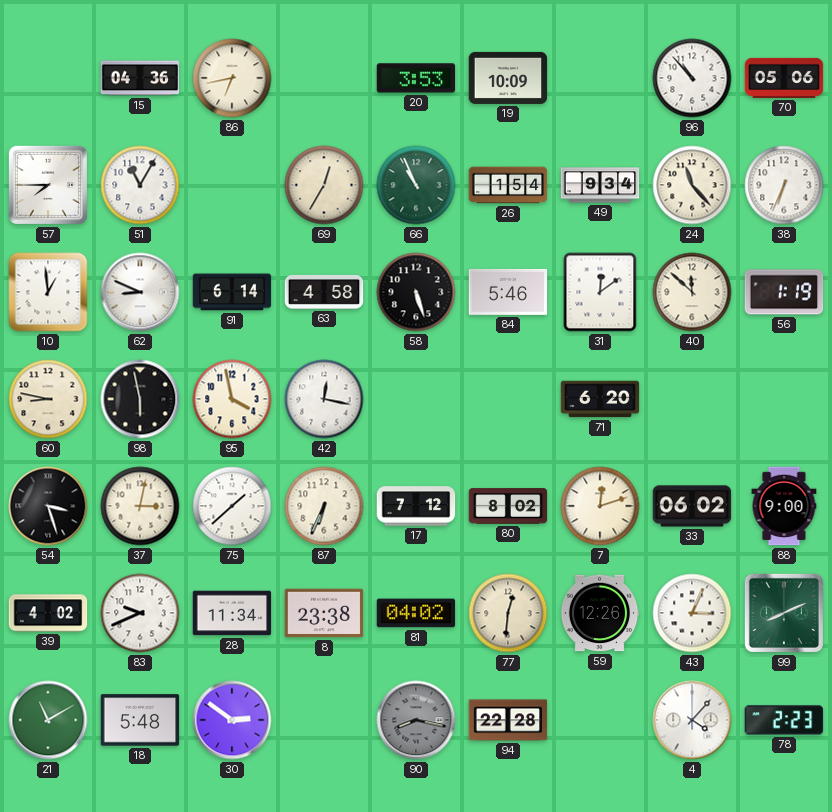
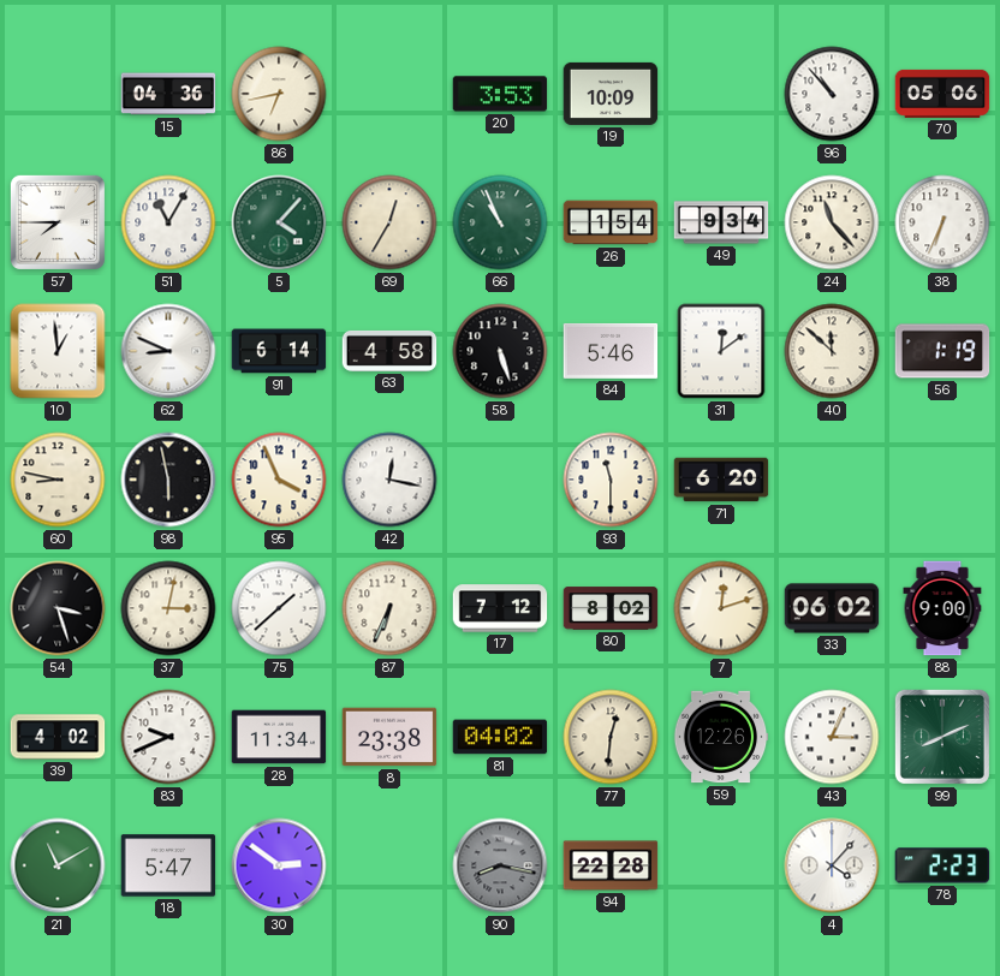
5: none -> 4:07 (279, 222)
95: 3:58 -> 3:56 (279, 480)
93: none -> 11:30 (611, 480)
18: 5:48 -> 5:47 (168, 865)
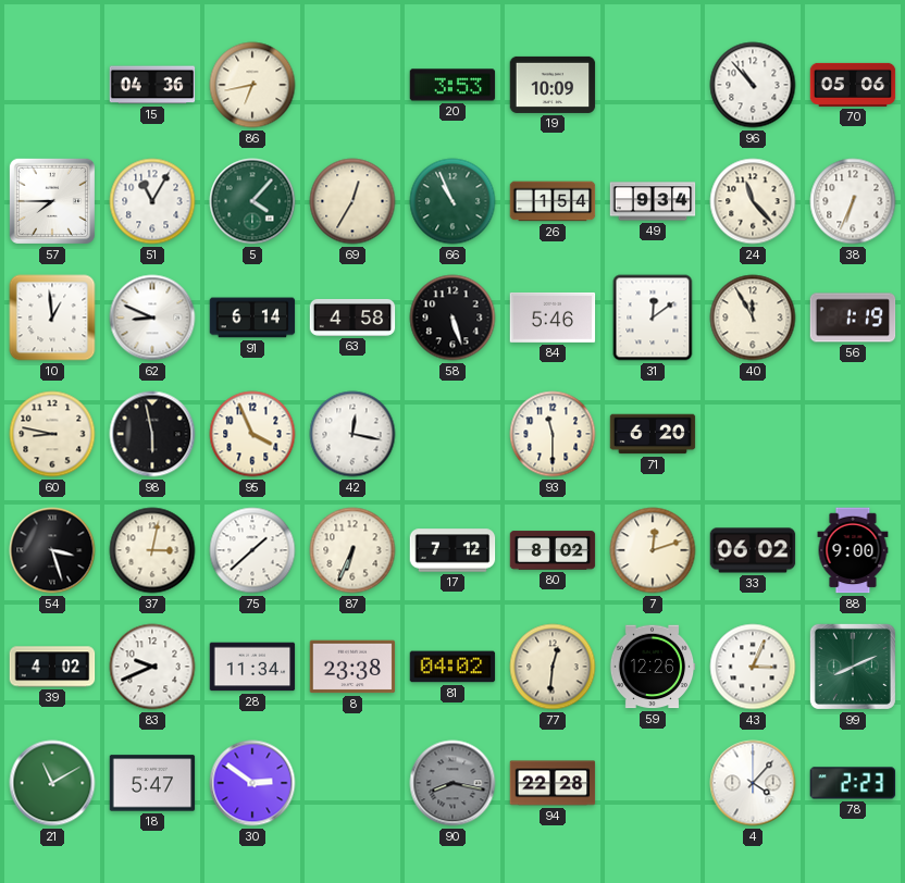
40: 11:52 -> 11:55 (753, 318)
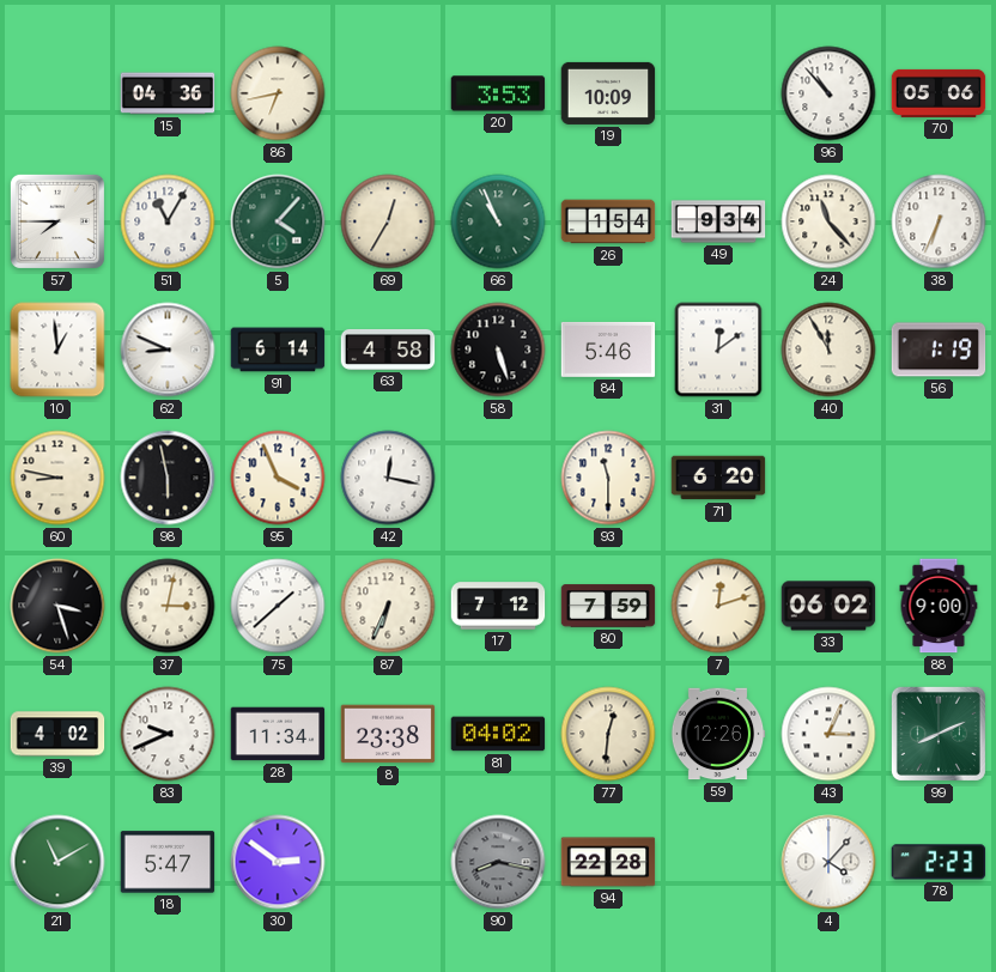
80: 8:02 -> 7:59 (608, 606)
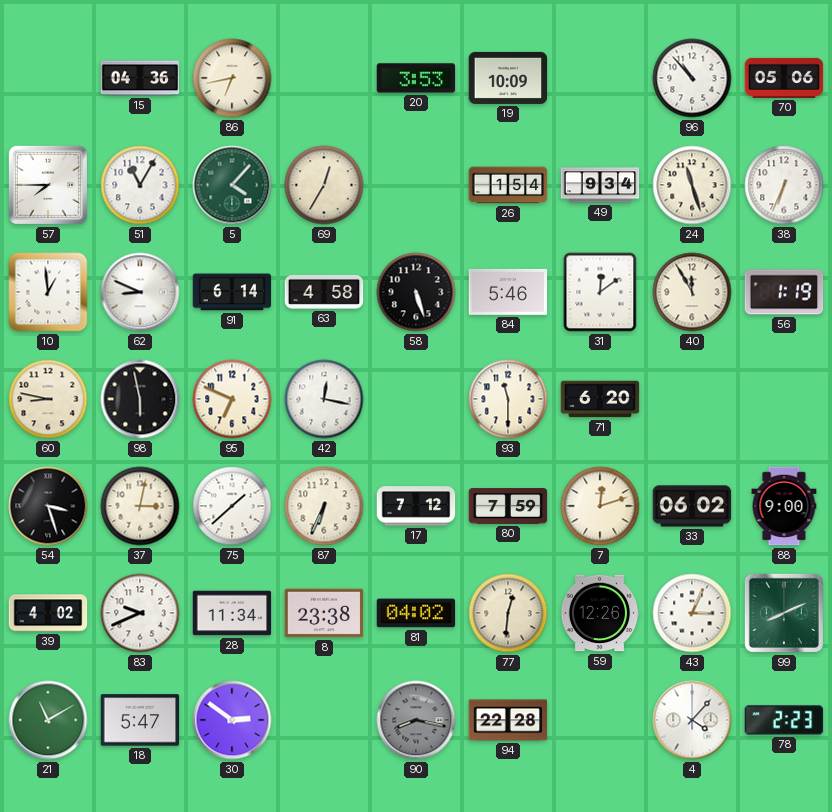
66: 10:56 -> none (498, 221)
24: 11:23 -> 11:27 (692, 185)
95: 3:56 -> 6:49 (232, 399)
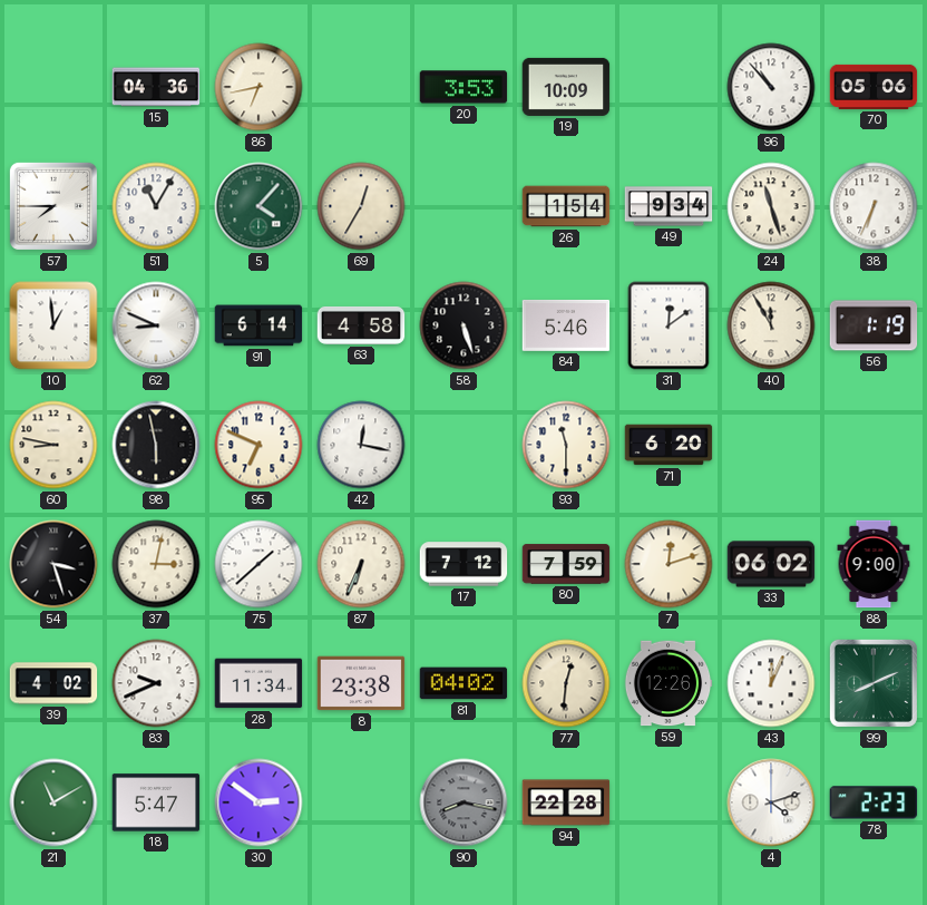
43: 3:04 -> 12:04 (771, 683)
4: 4:07 -> 4:12 (771, 802)
